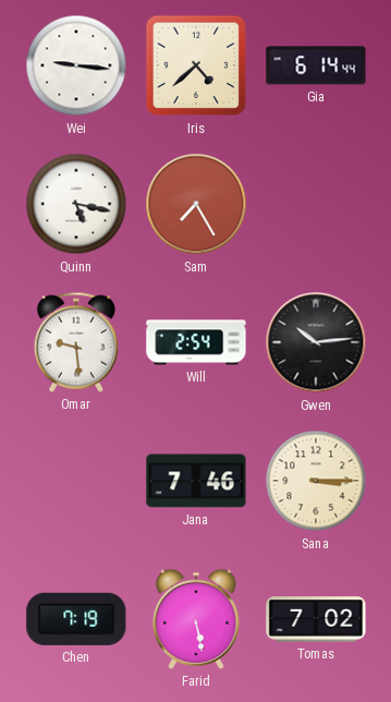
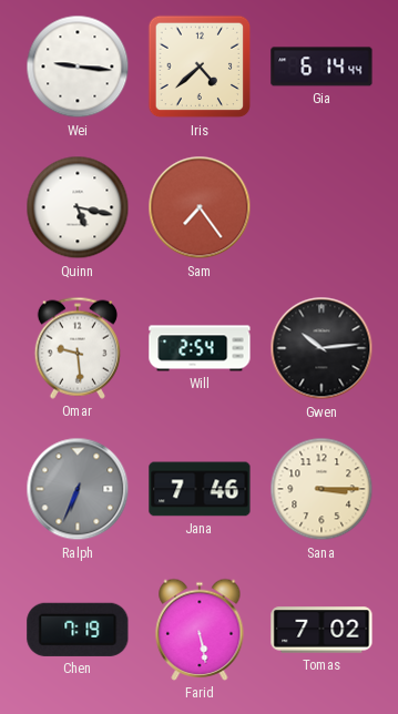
Sam: 7:25 -> 7:24 (200, 207)
Ralph: none -> 6:34 (78, 489)
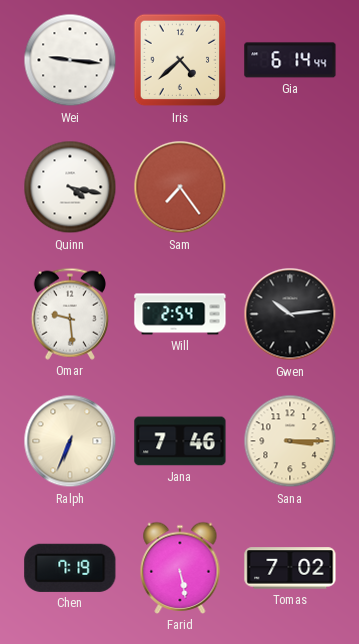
Quinn: 5:17 -> 4:17 (70, 187)
Ralph dial: grey -> cream (70, 441)
